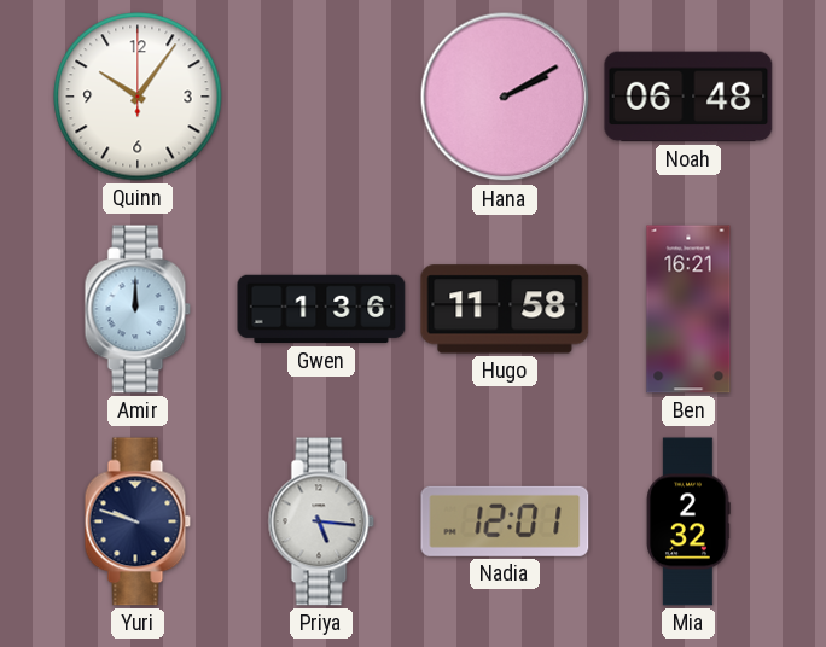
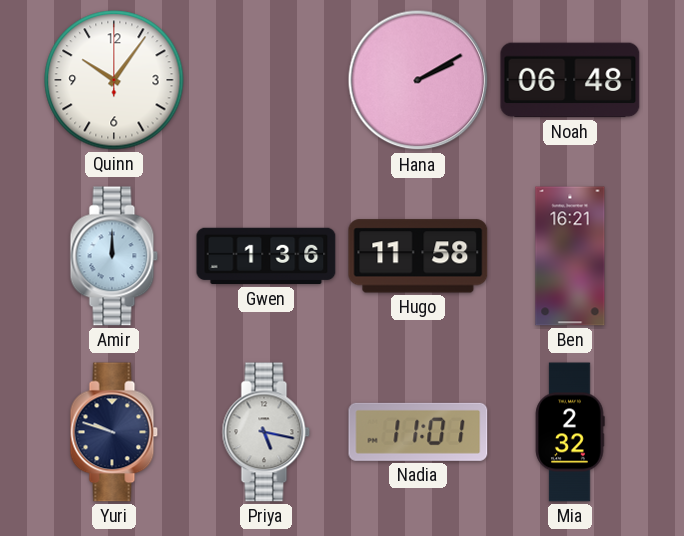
Priya: 5:16 -> 5:17 (266, 432)
Nadia: 12:01 -> 11:01 (418, 432)
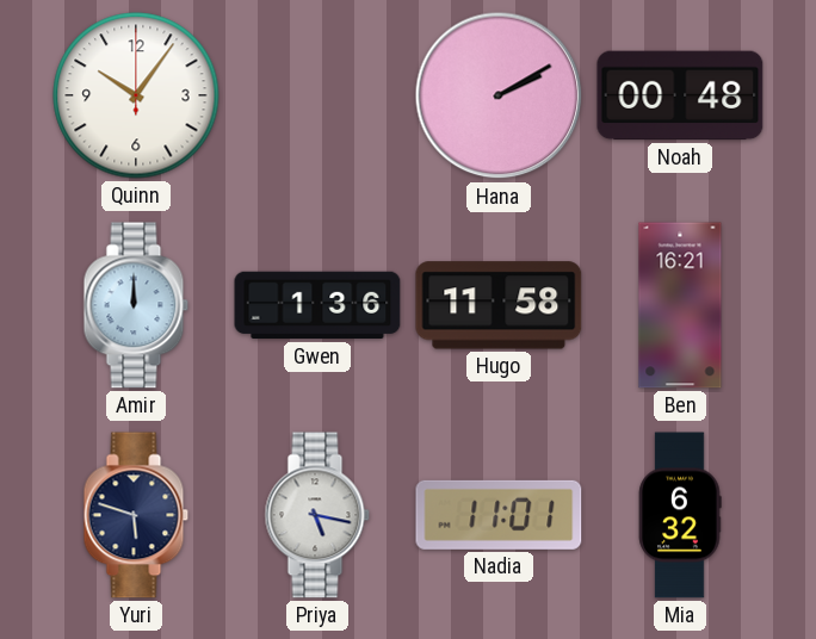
Noah: 06:48 -> 00:48 (680, 95)
Yuri: 9:48 -> 5:48 (136, 515)
Mia: 2:32 -> 6:32 (680, 515)
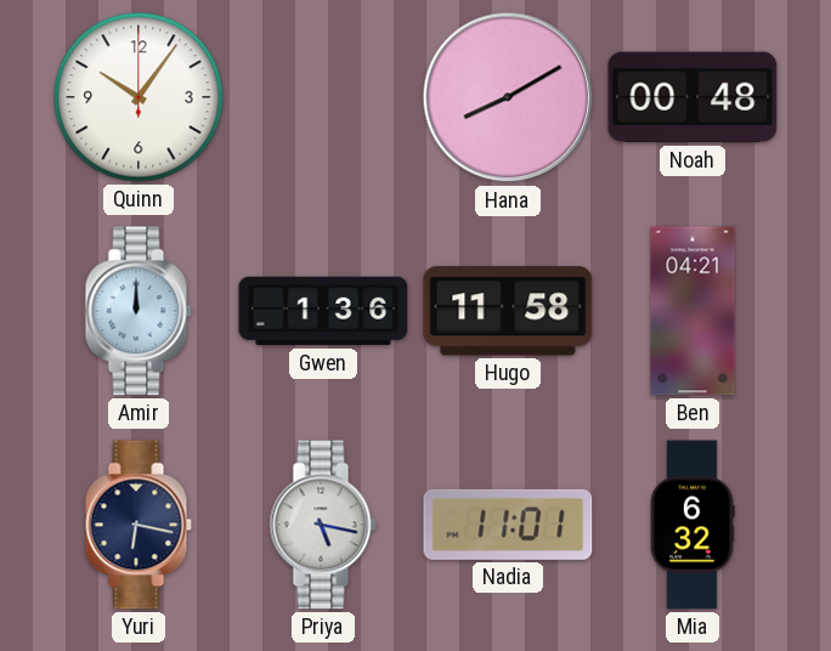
Hana: 2:10 -> 8:10 (508, 97)
Ben: 16:21 -> 04:21 (692, 311)
Yuri: 5:48 -> 6:17 (138, 525)
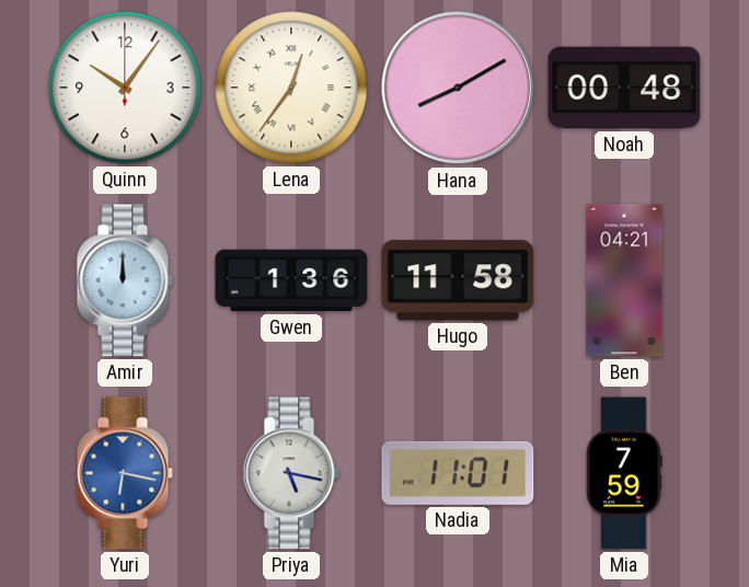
Lena: none -> 12:36 (291, 88)
Yuri dial: navy -> blue (125, 473)
Mia: 6:32 -> 7:59 (624, 473)
